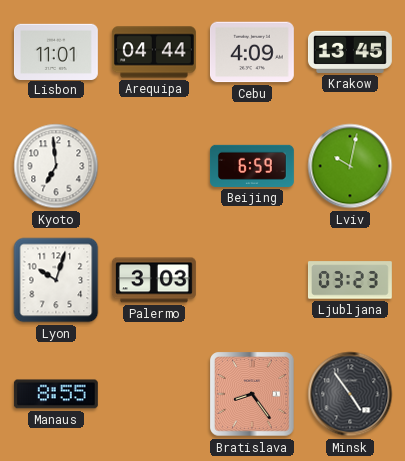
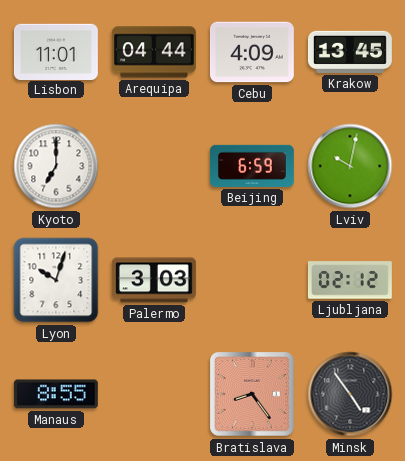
Kyoto: 6:59 -> 7:00 (56, 166)
Ljubljana: 03:23 -> 02:12 (350, 280)
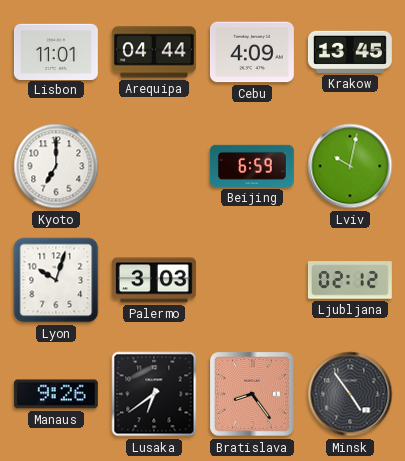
Manaus: 8:55 -> 9:26 (56, 394)
Lusaka: none -> 6:39 (154, 394)
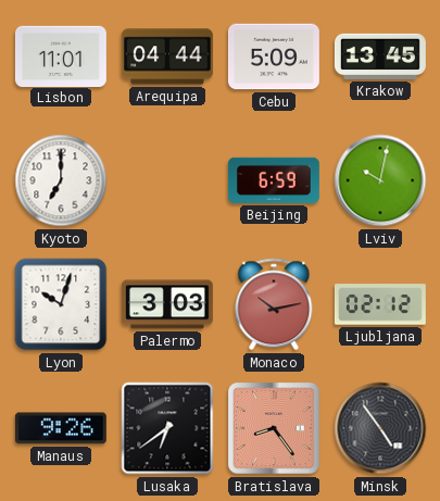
Cebu: 4:09 -> 5:09 (274, 57)
Monaco: none -> 10:13 (274, 304)
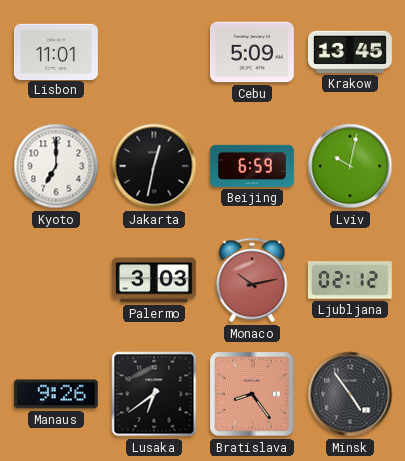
Arequipa: 04:44 -> none (167, 57)
Jakarta: none -> 12:32 (154, 166)
Lyon: 10:03 -> none (61, 304)
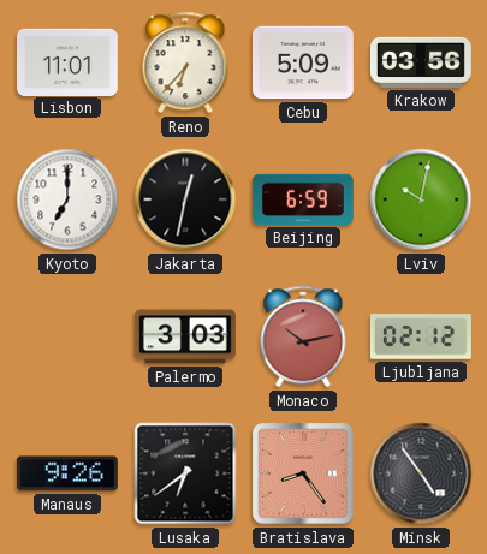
Reno: none -> 6:37 (185, 62)
Krakow: 13:45 -> 03:56 (421, 62)
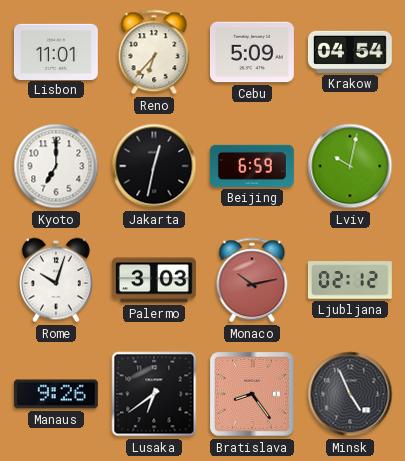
Krakow: 03:56 -> 04:54 (350, 52)
Rome: none -> 10:03 (56, 280)
Minsk: 4:54 -> 4:56 (350, 394)
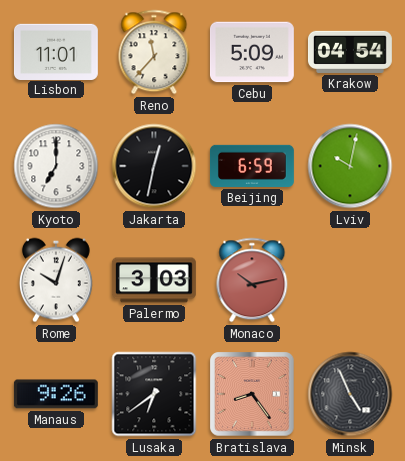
Reno: 6:37 -> 11:37 (154, 52)
Ljubljana: 02:12 -> none (350, 280)
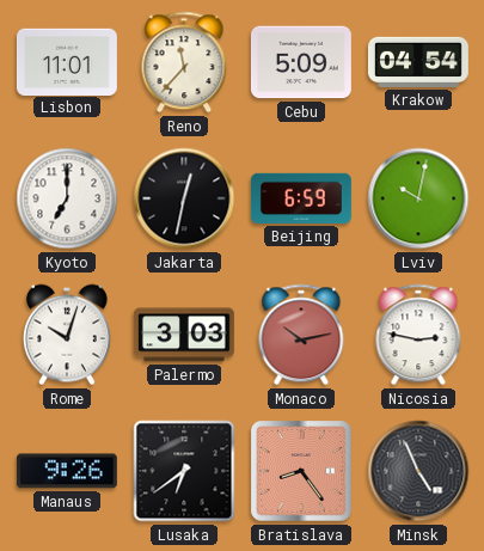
Nicosia: none -> 2:47 (418, 335)
